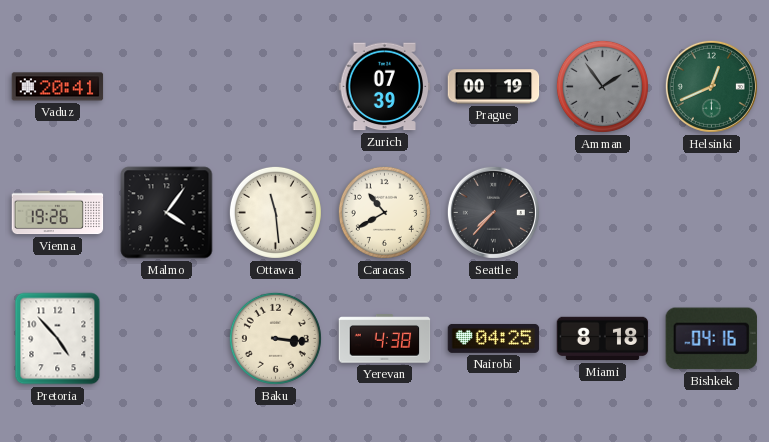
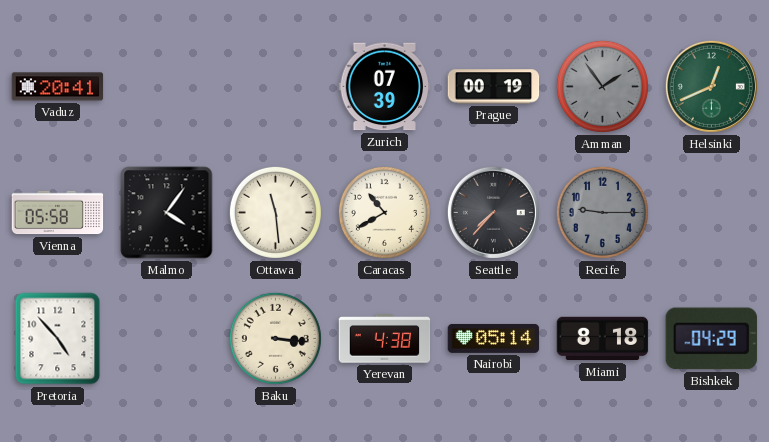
Vienna: 19:26 -> 05:58 (58, 213)
Recife: none -> 9:15 (602, 212)
Nairobi: 04:25 -> 05:14 (494, 338)
Bishkek: 04:16 -> 04:29 (711, 339)
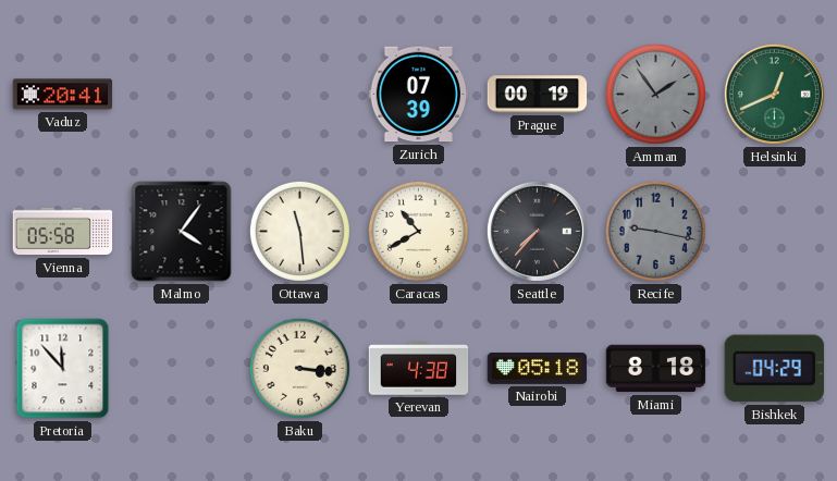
Recife: 9:15 -> 9:17 (655, 231)
Pretoria: 4:53 -> 11:53 (63, 369)
Nairobi: 05:14 -> 05:18 (538, 368)
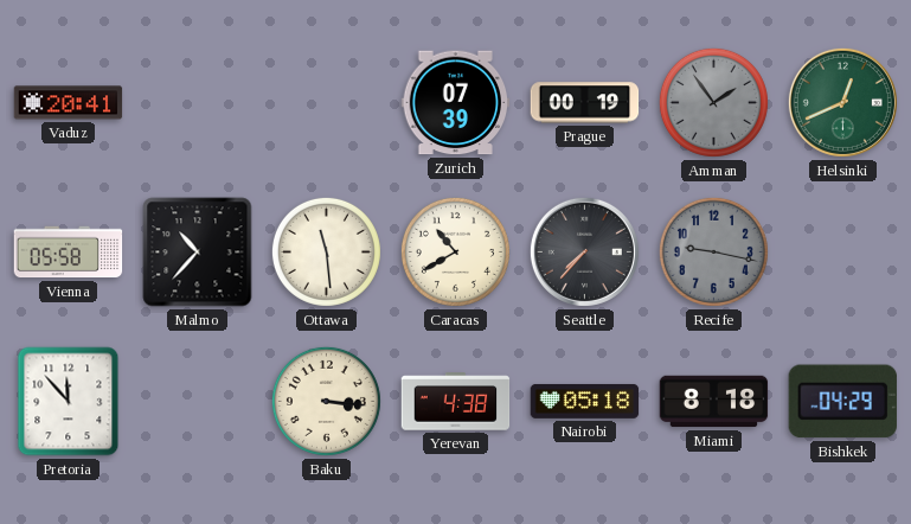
Malmo: 4:06 -> 10:37 (198, 253)
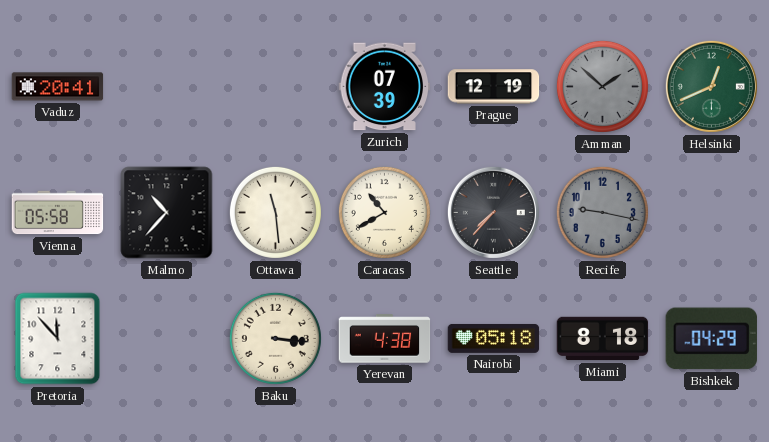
Prague: 00:19 -> 12:19 (494, 87)
Amman: 1:54 -> 1:52 (602, 86)
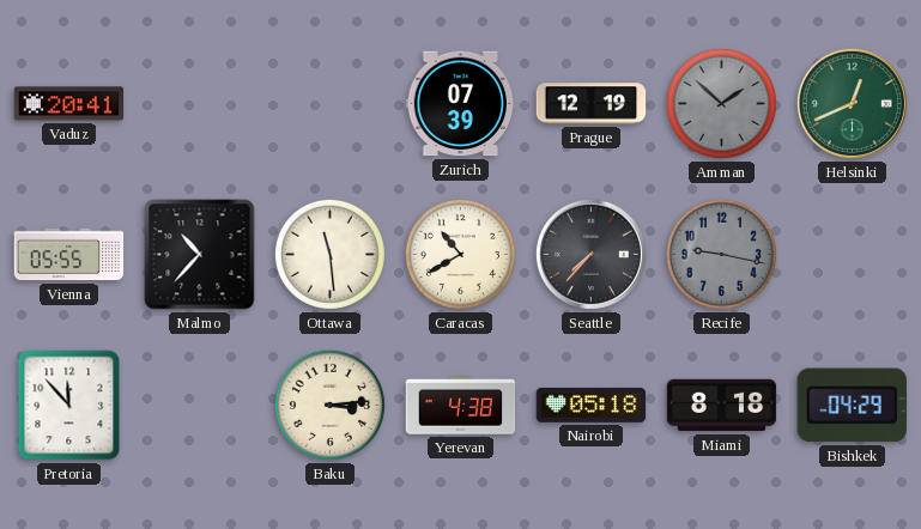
Vienna: 05:58 -> 05:55 (69, 255)
Baku: 3:16 -> 3:14 (329, 405)
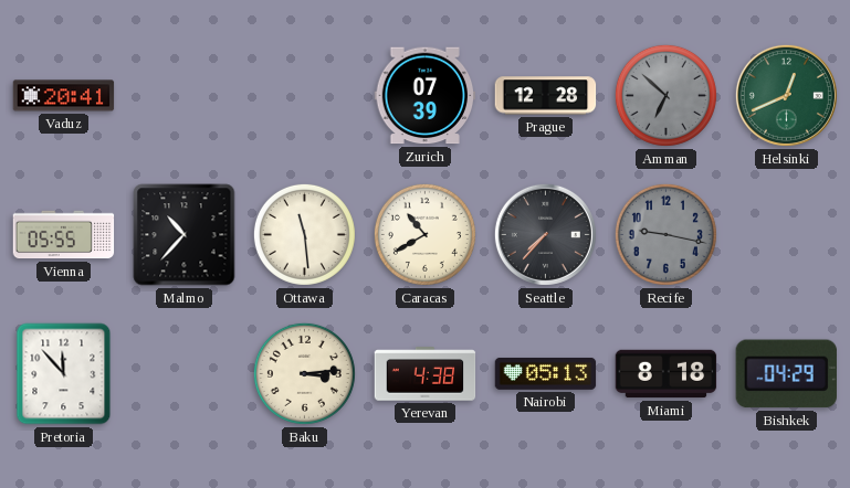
Prague: 12:19 -> 12:28 (546, 96)
Amman: 1:52 -> 6:52 (665, 95)
Nairobi: 05:18 -> 05:13 (546, 373)
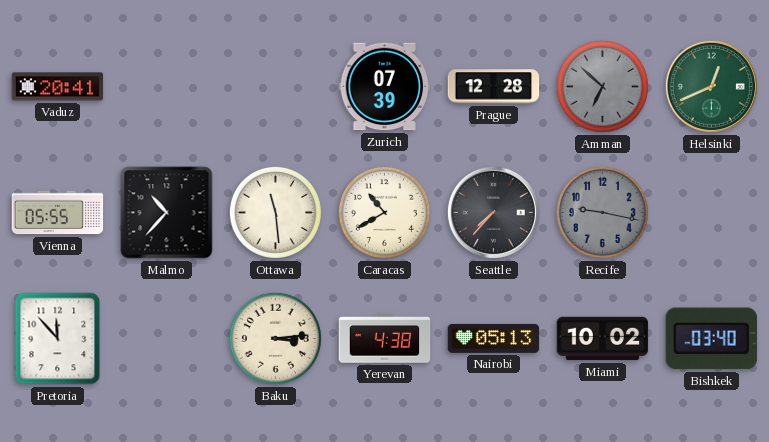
Miami: 8:18 -> 10:02 (603, 339)
Bishkek: 04:29 -> 03:40 (711, 339)
